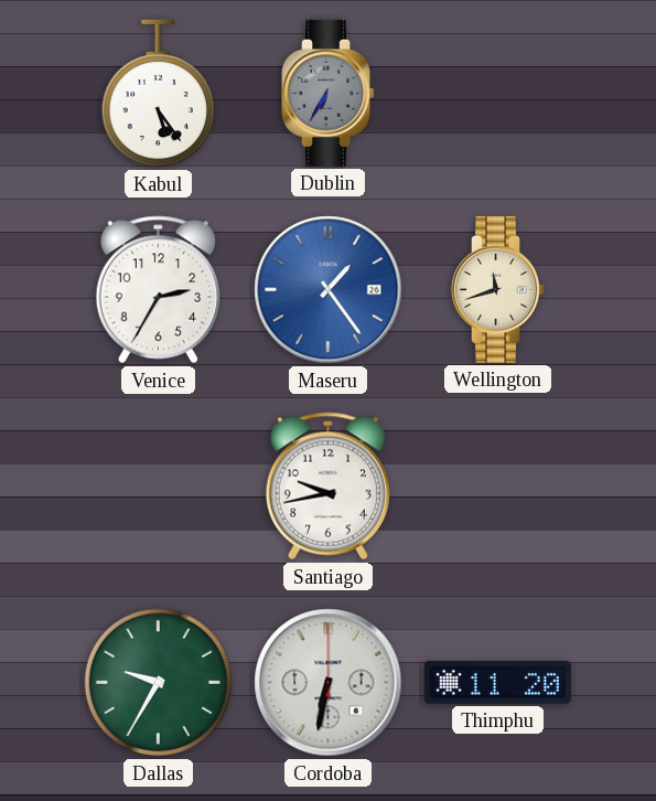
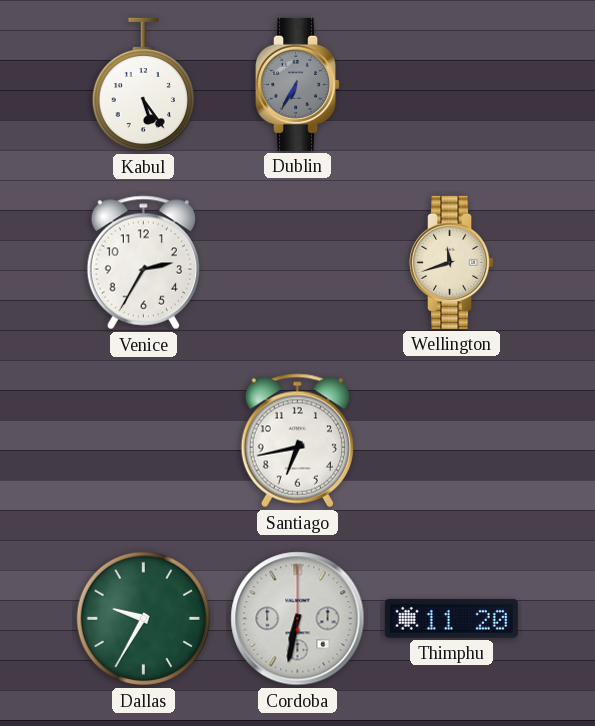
Maseru: 1:24 -> none (329, 290)
Santiago: 9:43 -> 6:43 (297, 441)
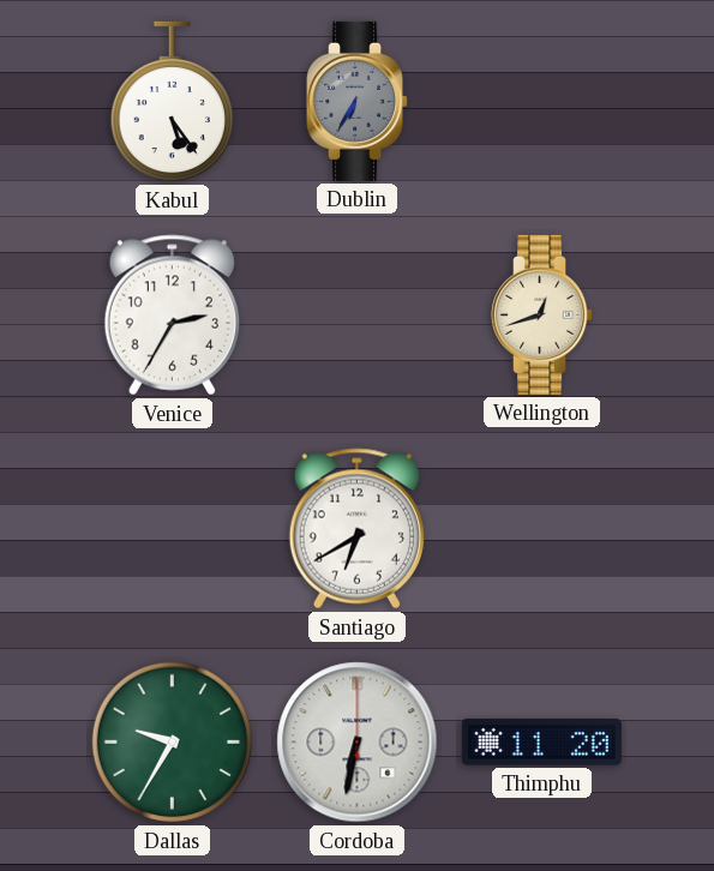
Wellington: 11:42 -> 12:42 (542, 314)
Santiago: 6:43 -> 6:40 (356, 529)
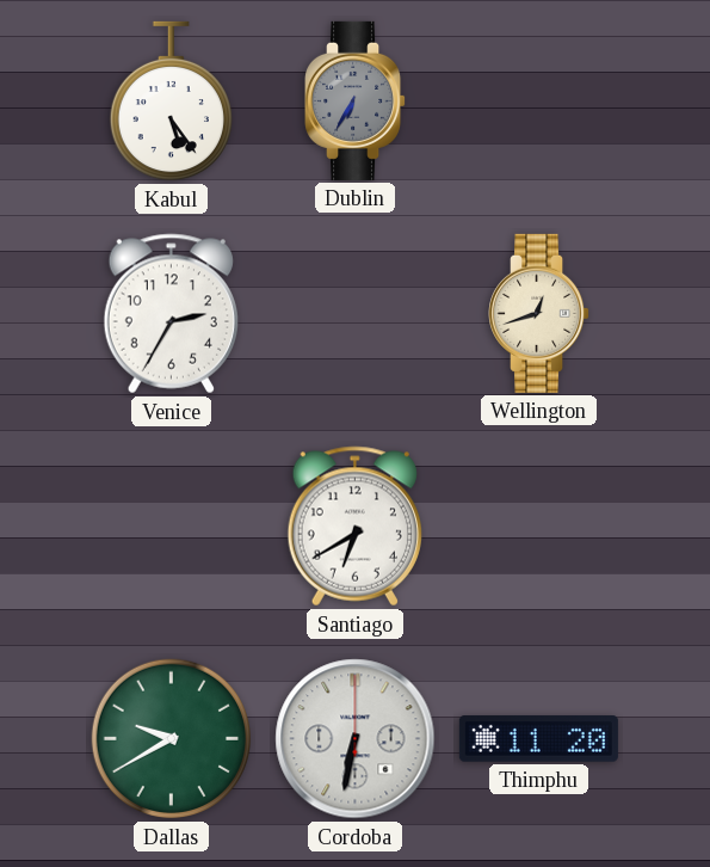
Dallas: 9:35 -> 9:40 (172, 739)
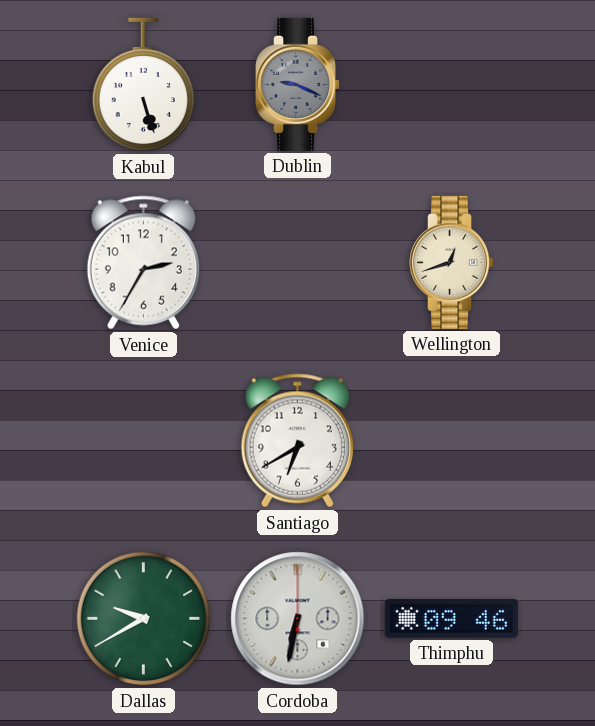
Kabul: 5:24 -> 5:27 (143, 85)
Dublin: 6:35 -> 9:19 (298, 84)
Thimphu: 11:20 -> 09:46 (451, 619)
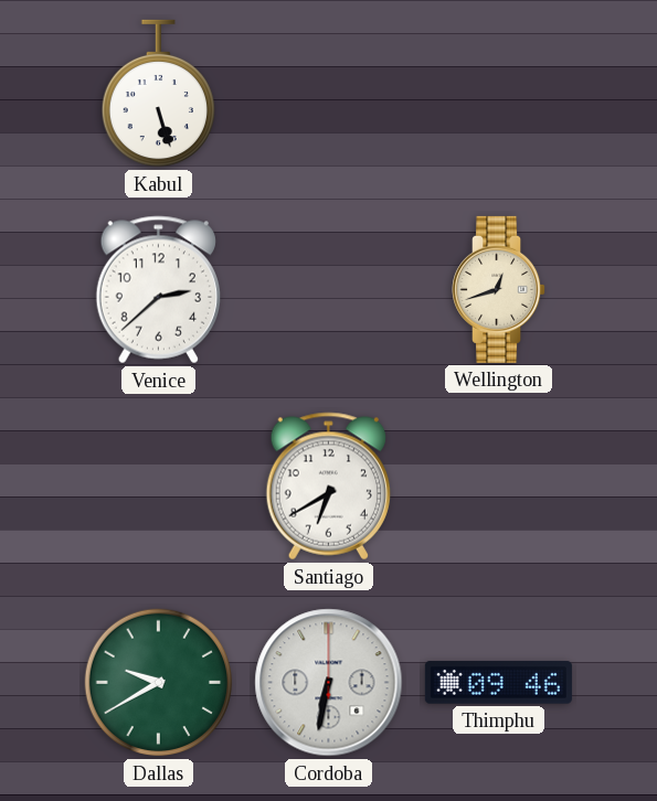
Dublin: 9:19 -> none (298, 84)
Venice: 2:35 -> 2:38 (158, 290)
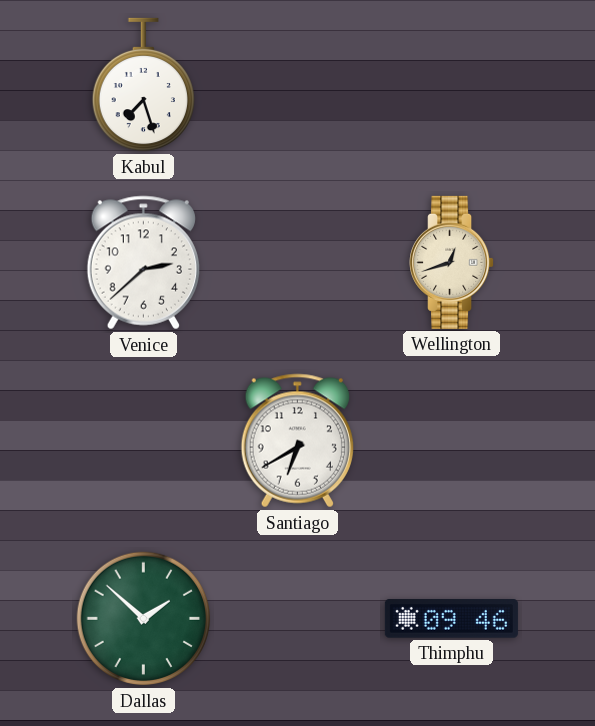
Kabul: 5:27 -> 7:27 (143, 85)
Dallas: 9:40 -> 1:52 (144, 619)
Cordoba: 6:32 -> none (329, 683)
